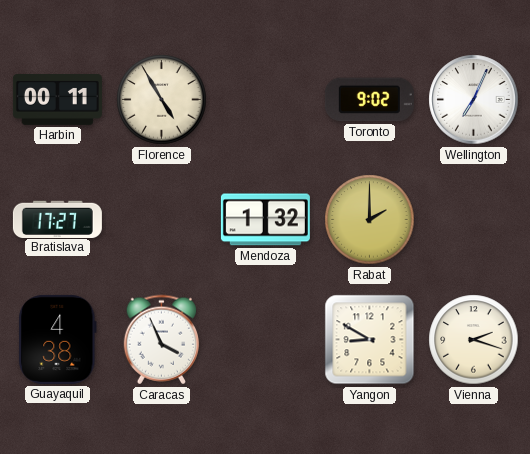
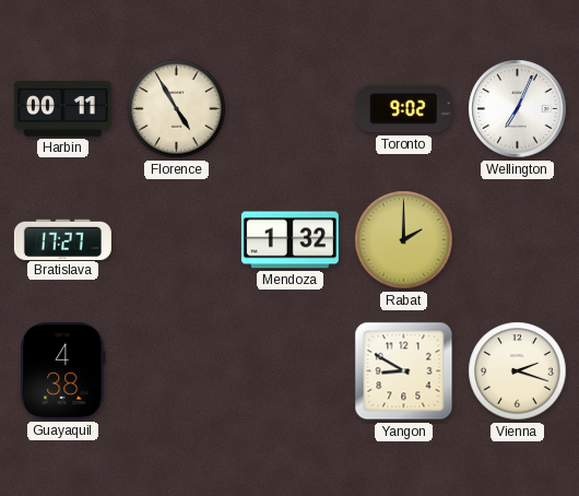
Caracas: 3:56 -> none (161, 340)
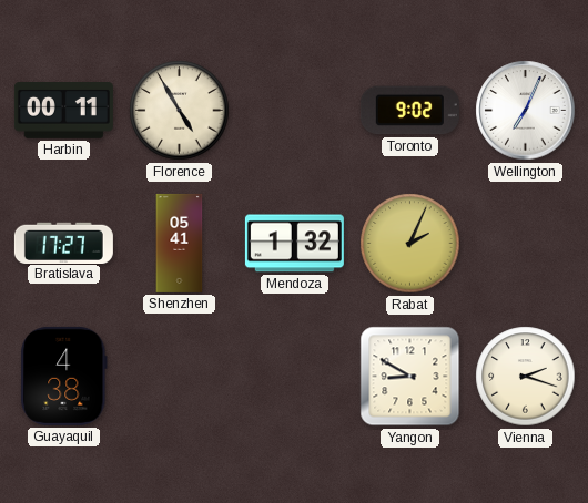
Shenzhen: none -> 05:41 (180, 243)
Rabat: 2:00 -> 2:04 (410, 244)
